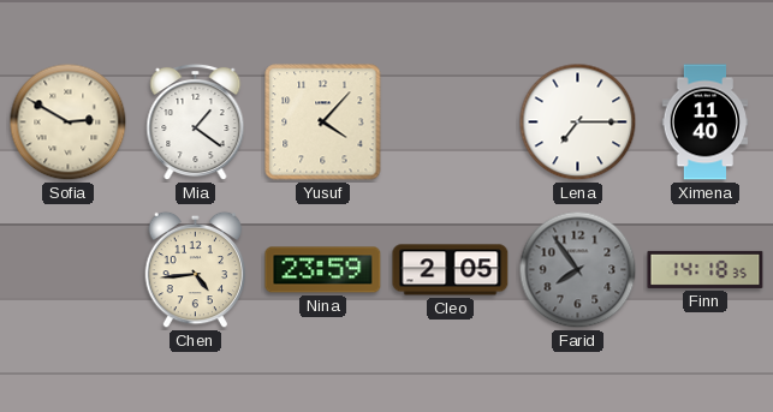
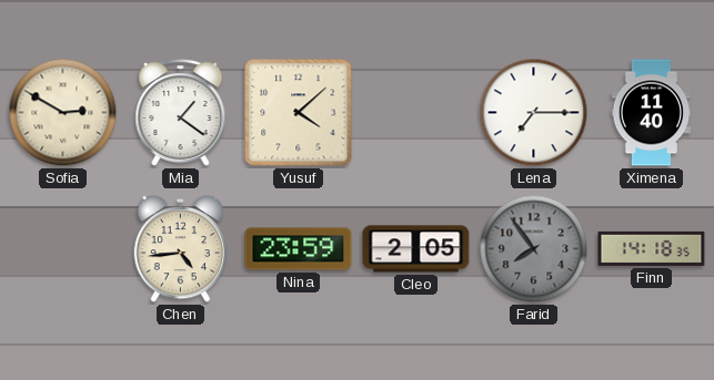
Yusuf: 4:07 -> 4:08 (299, 113)
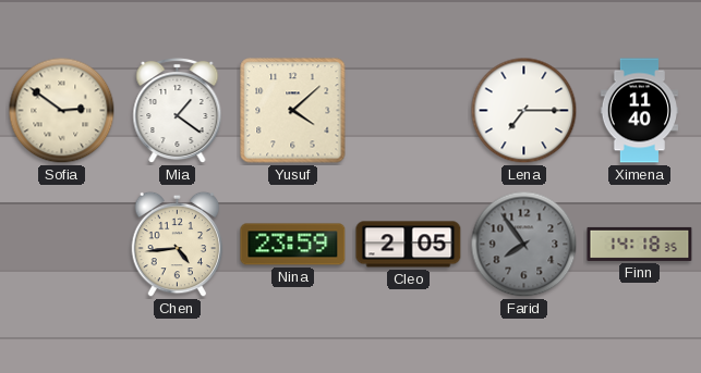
Sofia: 2:50 -> 2:51 (62, 111)
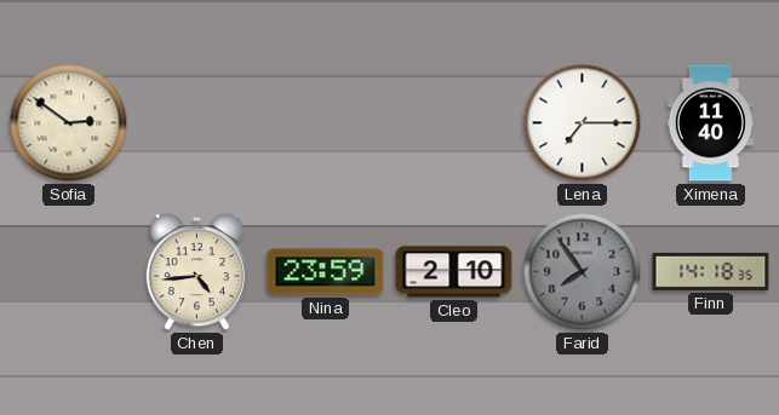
Mia: 1:21 -> none (178, 111)
Yusuf: 4:08 -> none (293, 111)
Cleo: 2:05 -> 2:10 (454, 272)
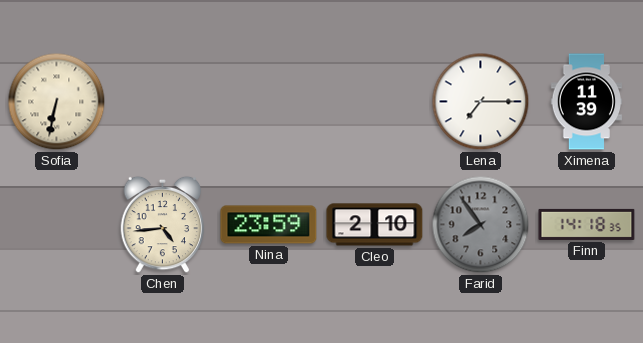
Sofia: 2:51 -> 6:32 (57, 102)
Ximena: 11:40 -> 11:39 (587, 102)
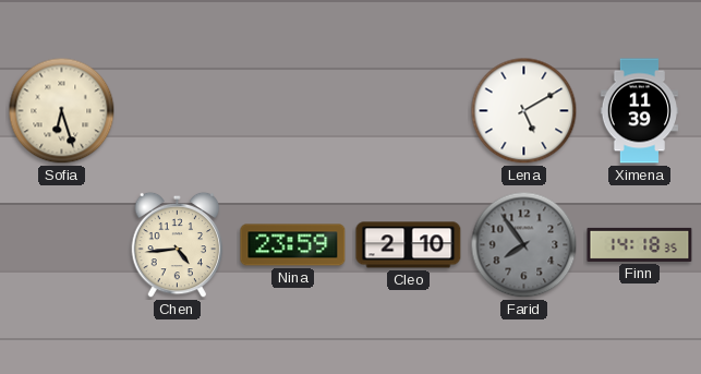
Sofia: 6:32 -> 6:27 (62, 111)
Lena: 7:15 -> 5:10 (524, 111)
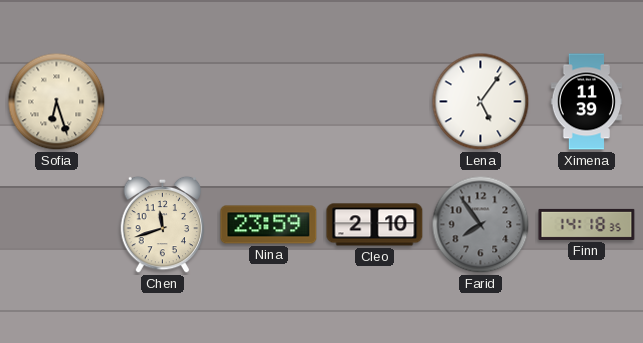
Lena: 5:10 -> 5:06 (481, 102)
Chen: 4:44 -> 11:42 (163, 225)
